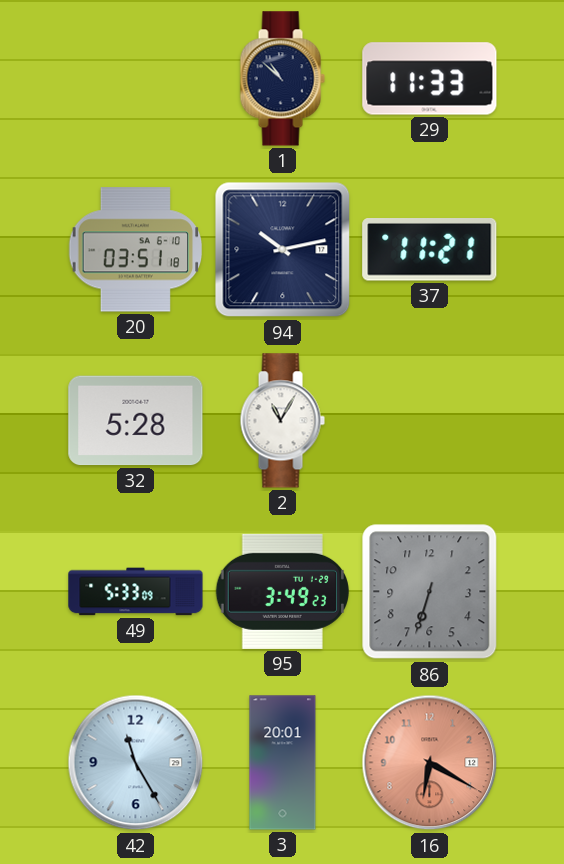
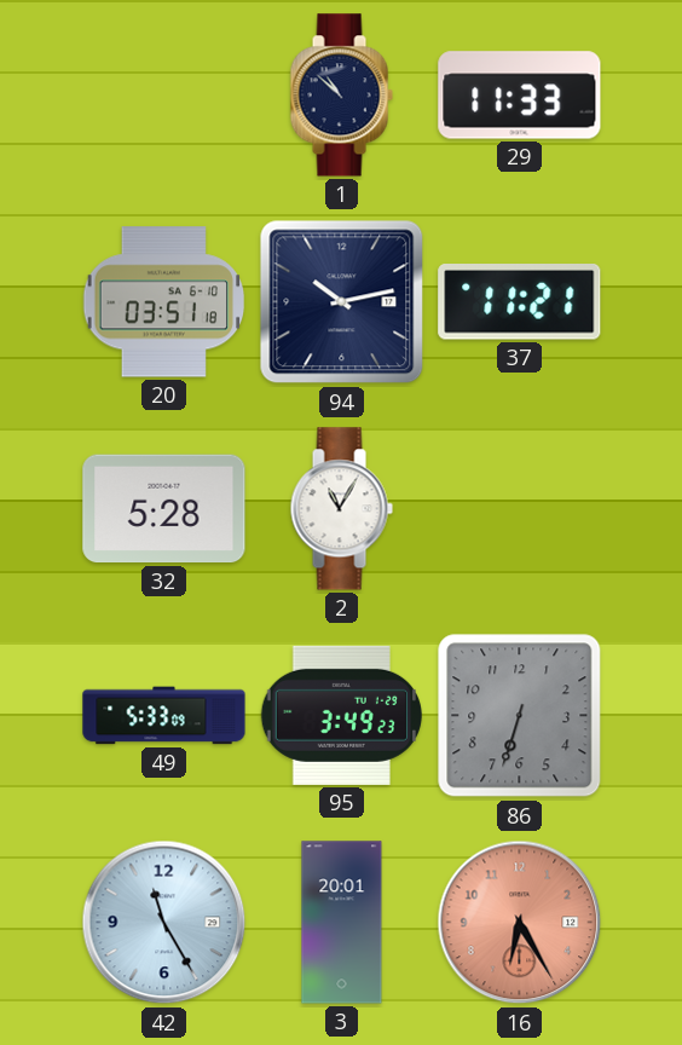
16: 6:20 -> 6:25 (520, 923)
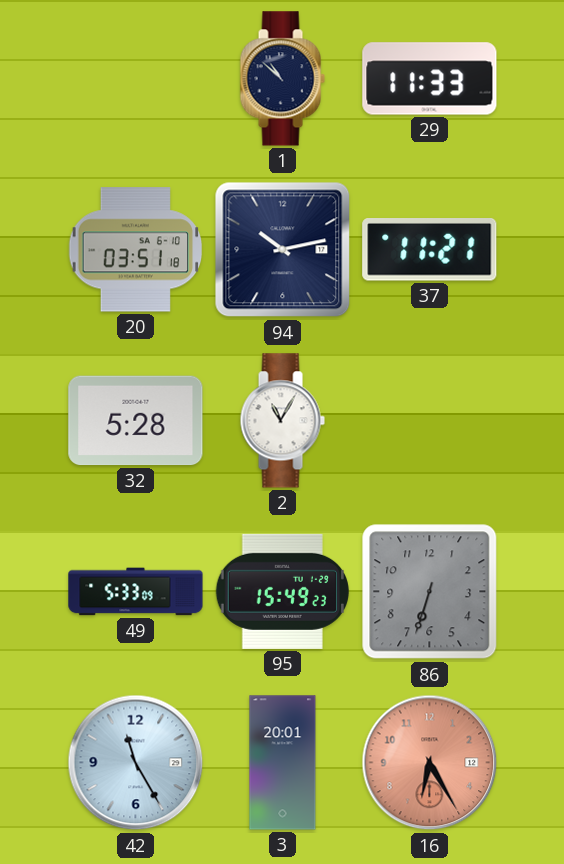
95: 3:49 -> 15:49 (282, 591)
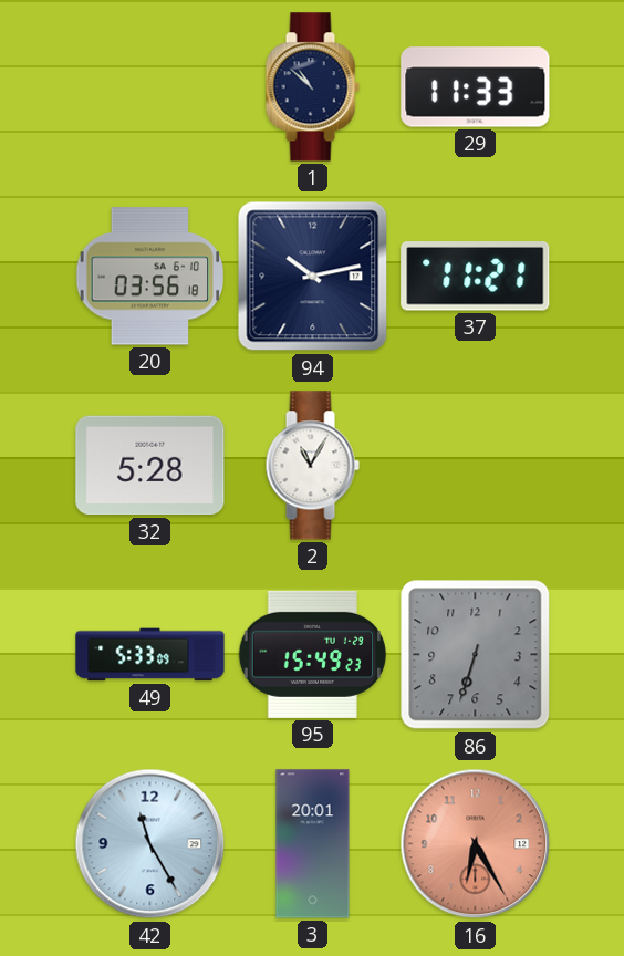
20: 03:51 -> 03:56 (150, 277)
